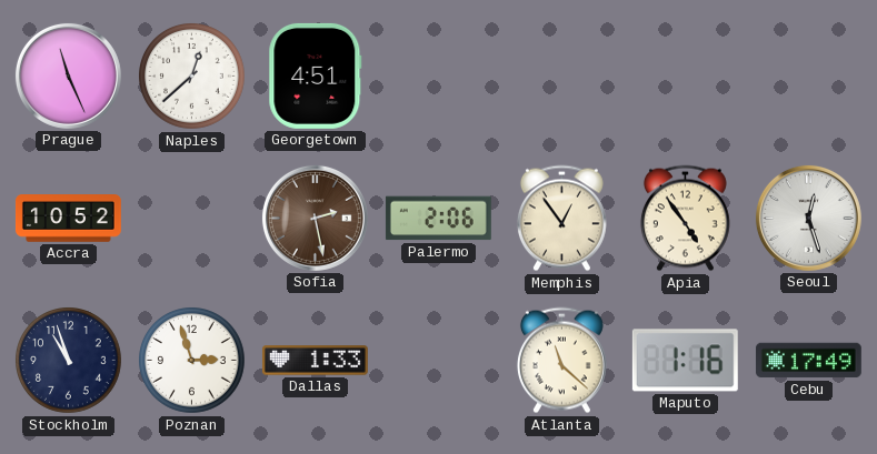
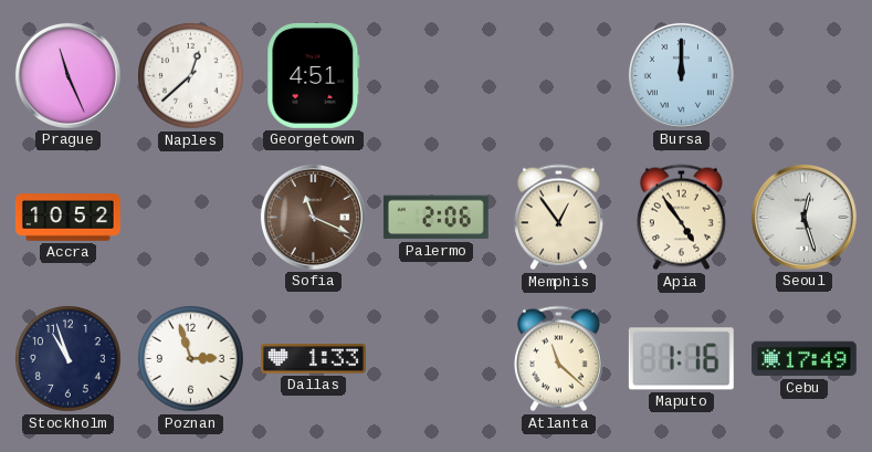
Bursa: none -> 12:00 (681, 75)
Sofia: 2:28 -> 11:19 (313, 217)
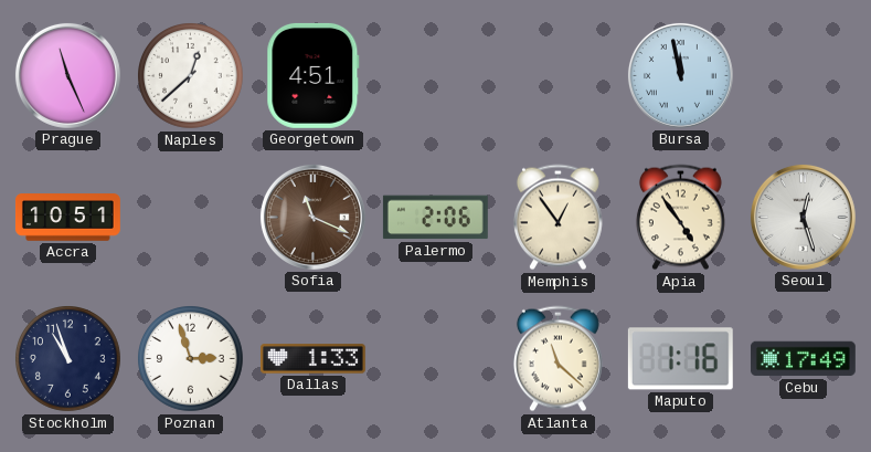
Bursa: 12:00 -> 11:58 (680, 75)
Accra: 10:52 -> 10:51 (68, 218)
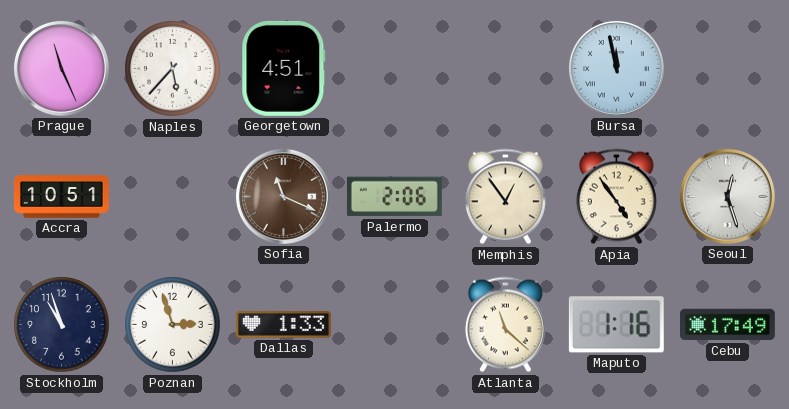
Naples: 12:38 -> 5:37 (173, 69)
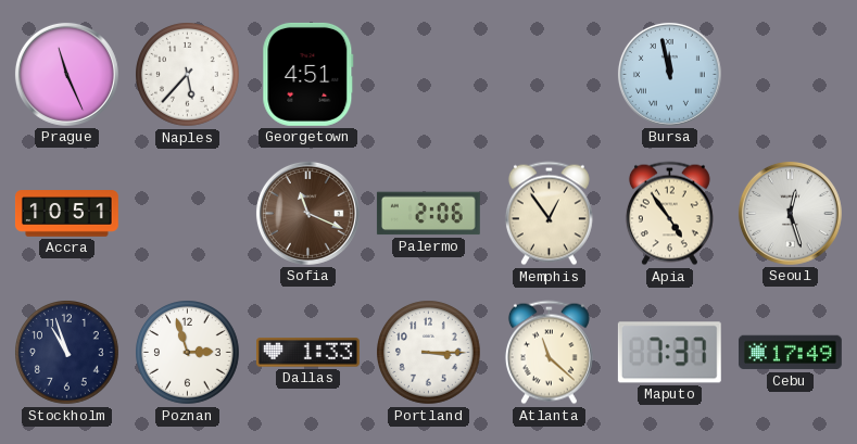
Portland: none -> 3:15 (429, 353)
Maputo: 1:16 -> 7:37 (669, 353)
